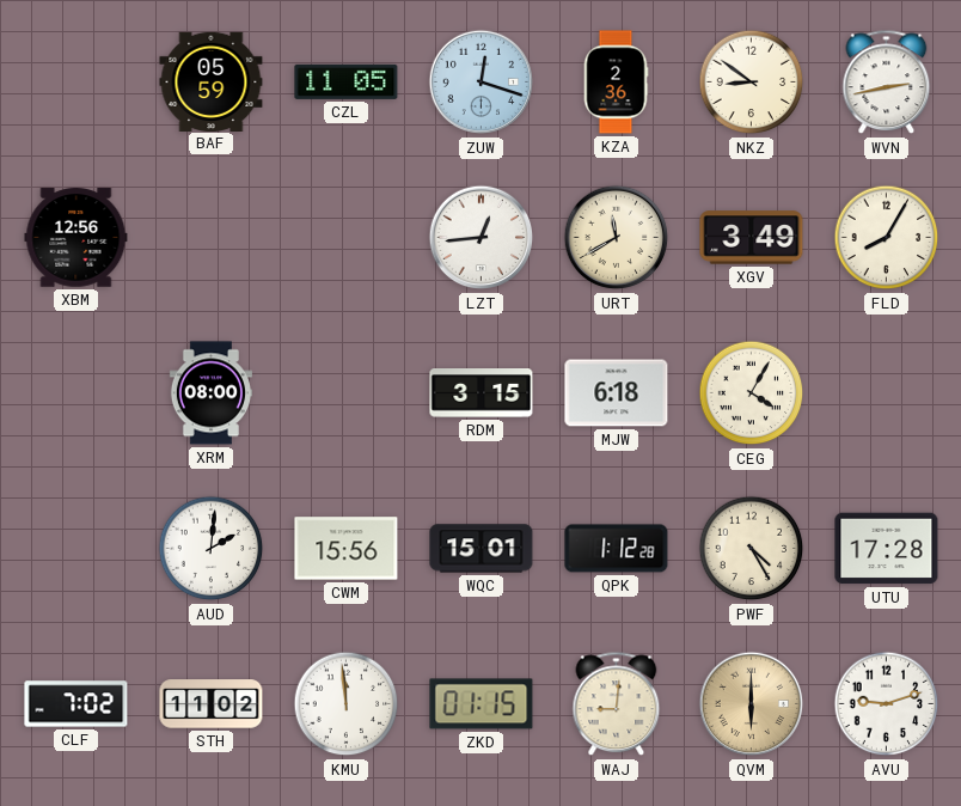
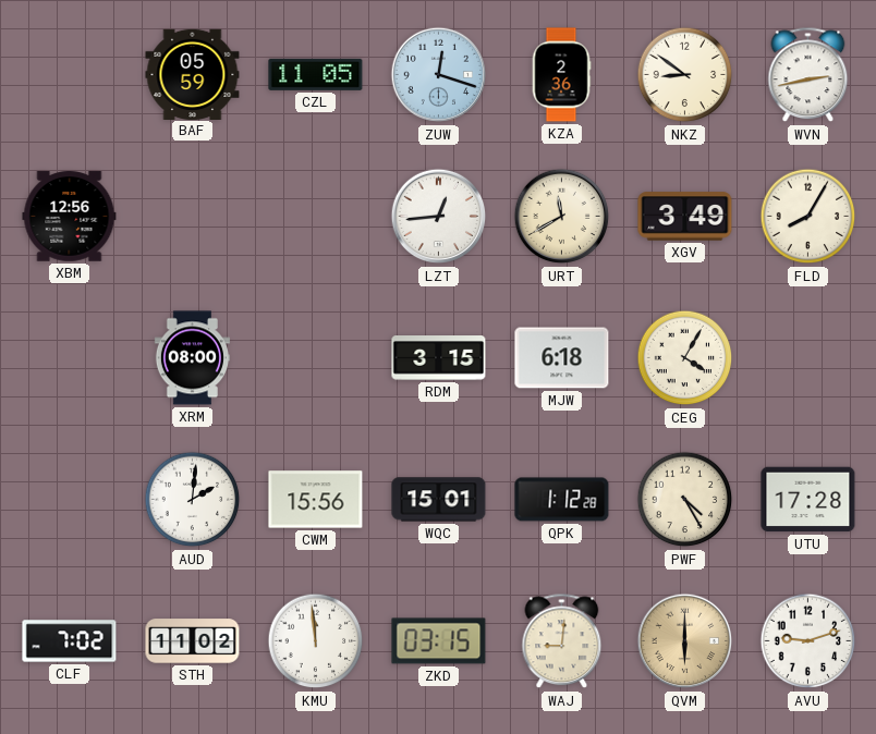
ZKD: 01:15 -> 03:15 (439, 641)
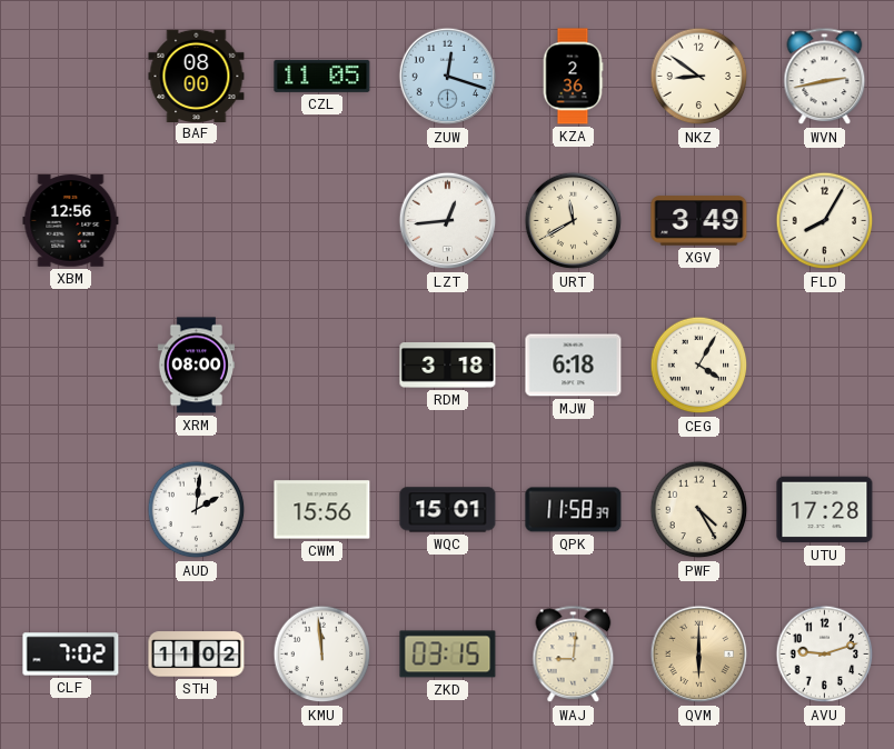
BAF: 05:59 -> 08:00 (197, 76)
RDM: 3:15 -> 3:18 (448, 366)
QPK: 1:12 -> 11:58 (574, 510)
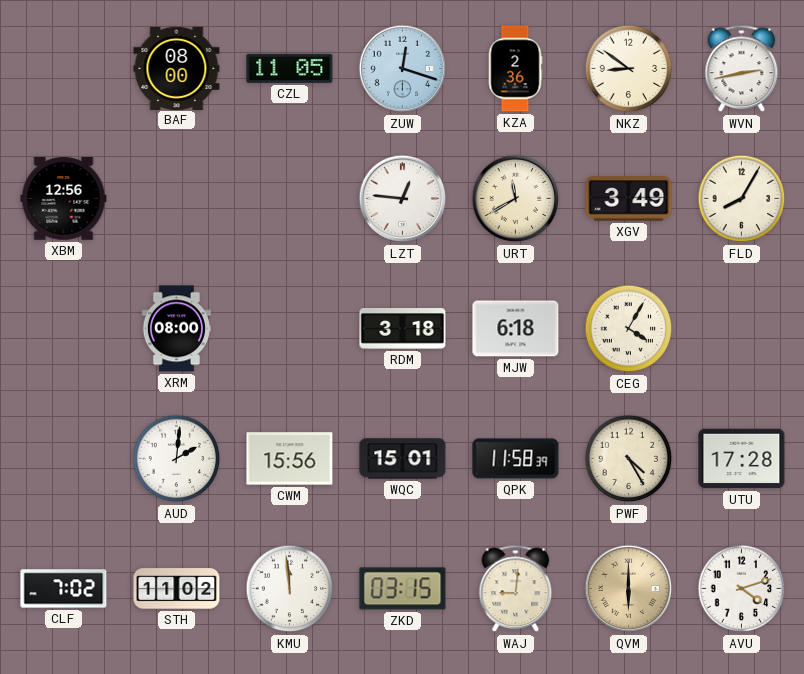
LZT: 12:44 -> 12:46 (403, 199)
AVU: 9:12 -> 4:12 (742, 589)
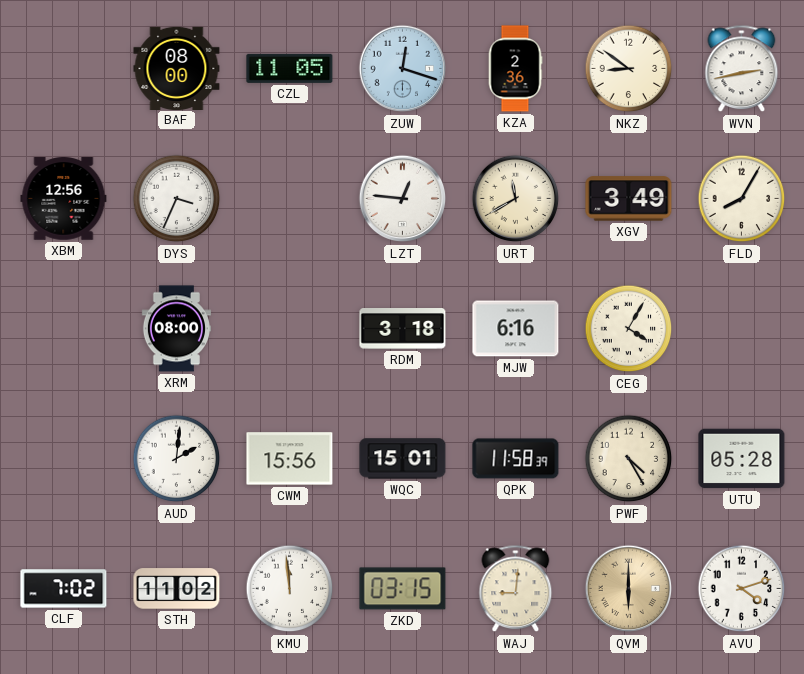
DYS: none -> 3:34 (177, 199)
MJW: 6:18 -> 6:16 (516, 329)
UTU: 17:28 -> 05:28 (742, 459)
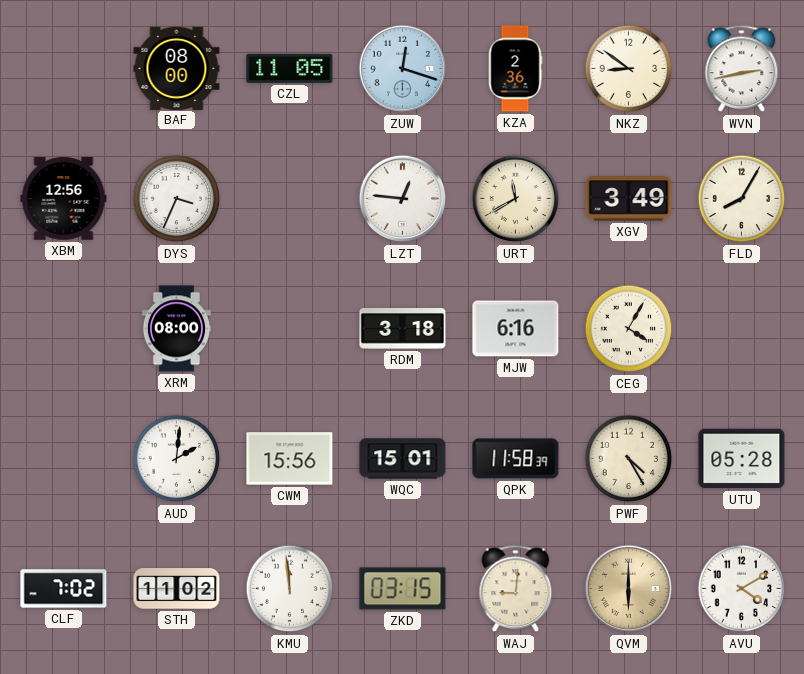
AVU: 4:12 -> 4:10 (742, 589)
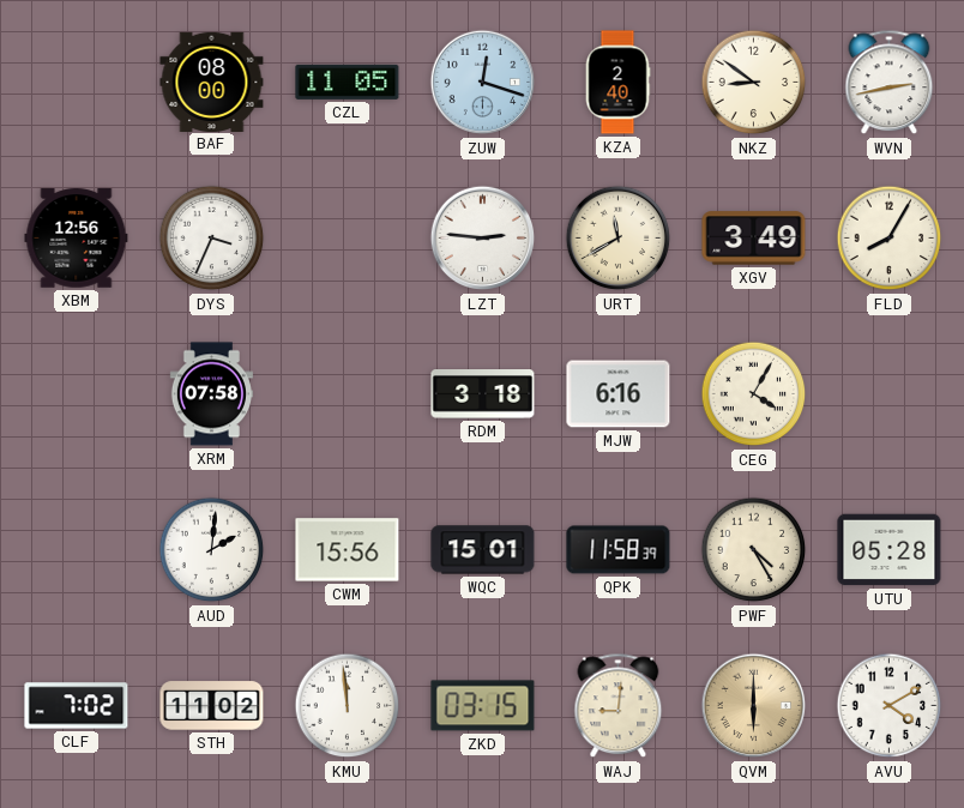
KZA: 2:36 -> 2:40 (617, 83)
LZT: 12:46 -> 2:46 (483, 239)
XRM: 08:00 -> 07:58 (211, 394)
